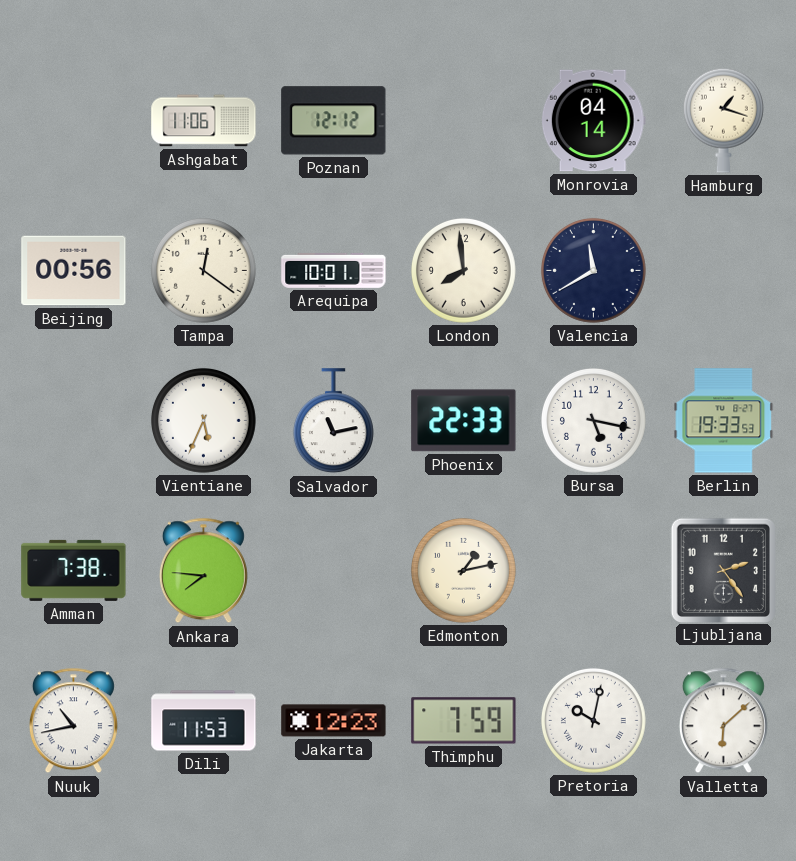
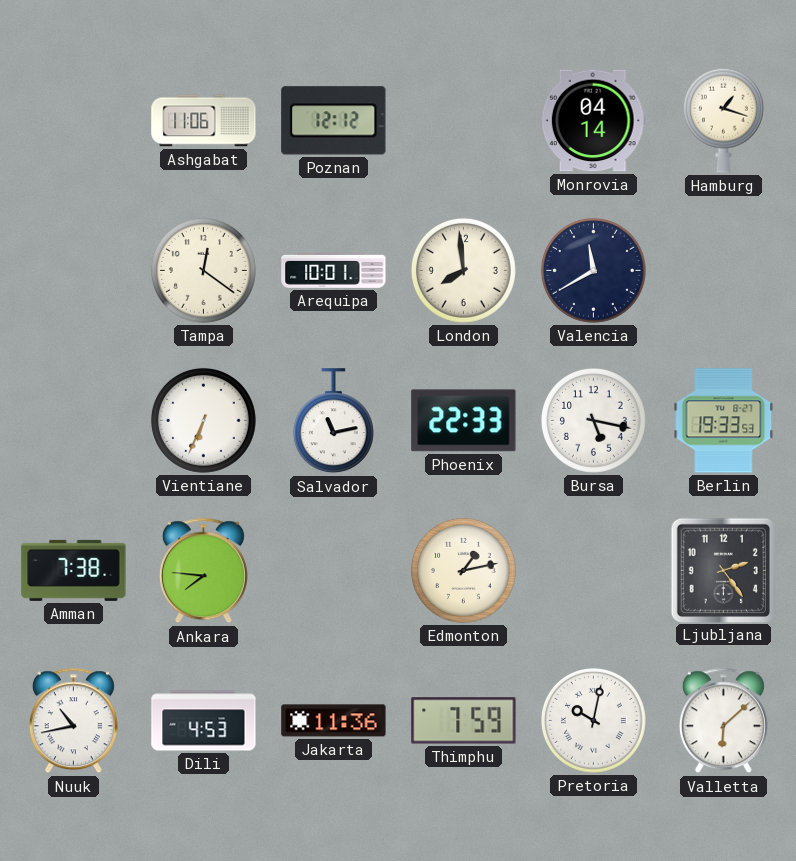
Beijing: 00:56 -> none (74, 271)
Vientiane: 5:34 -> 6:34 (203, 420)
Dili: 11:53 -> 4:53 (204, 721)
Jakarta: 12:23 -> 11:36 (334, 721)
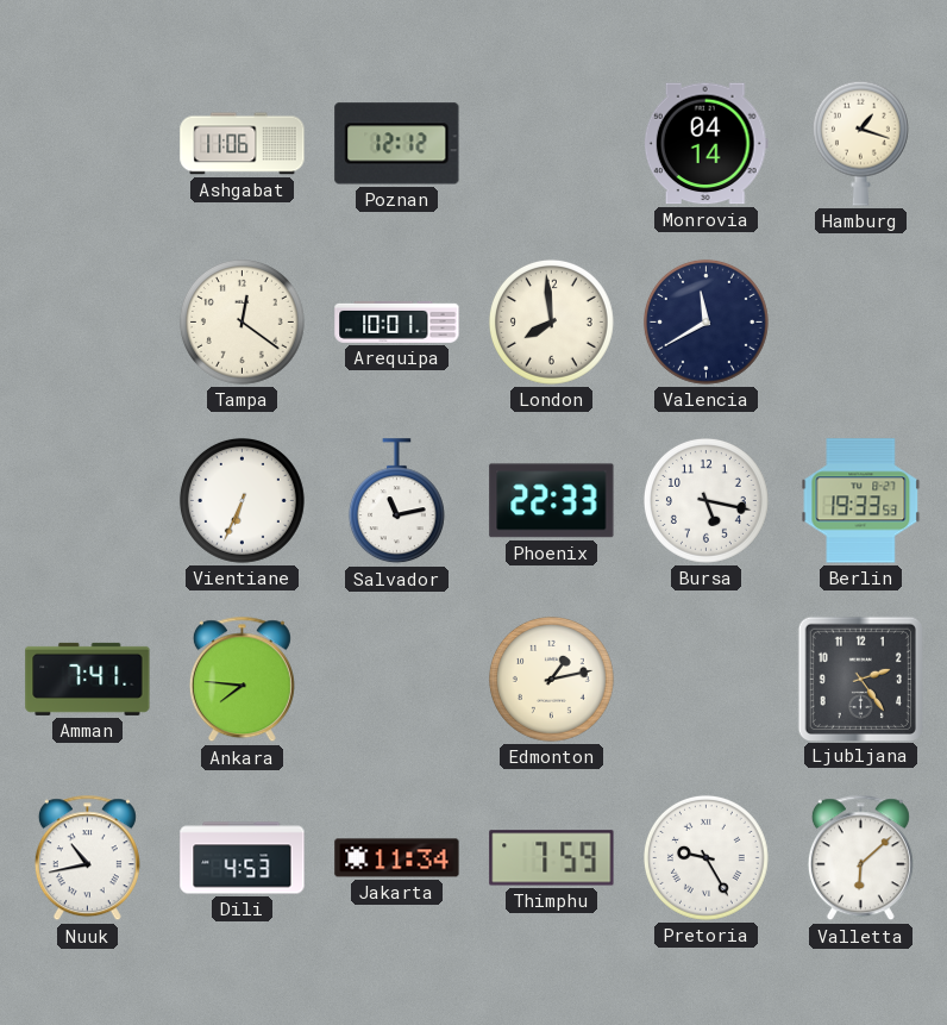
Amman: 7:38 -> 7:41 (88, 679)
Jakarta: 11:36 -> 11:34 (397, 858)
Pretoria: 10:02 -> 9:25 (705, 857)
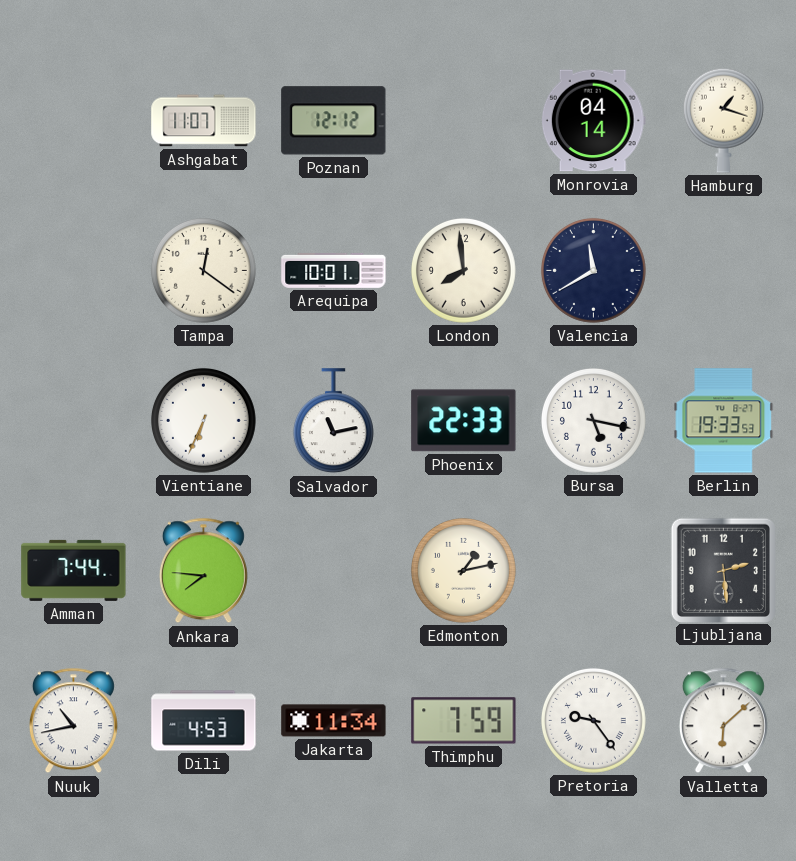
Ashgabat: 11:06 -> 11:07 (204, 121)
Amman: 7:41 -> 7:44 (74, 570)
Ljubljana: 2:24 -> 2:29 (723, 570)
Pretoria: 9:25 -> 9:24 (593, 720)
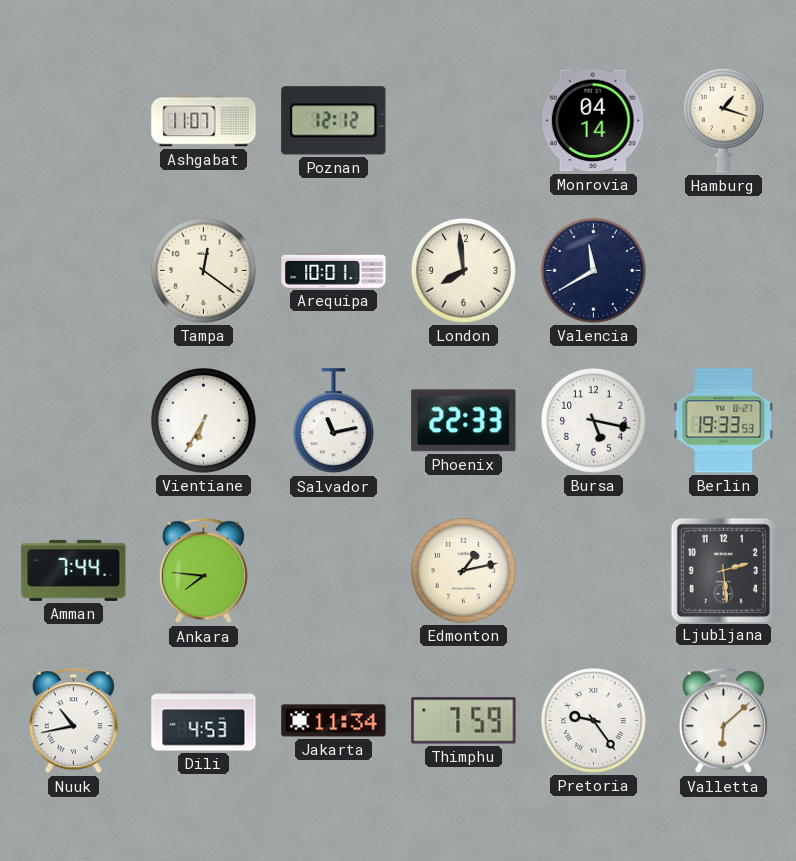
Vientiane: 6:34 -> 6:35 (203, 420)
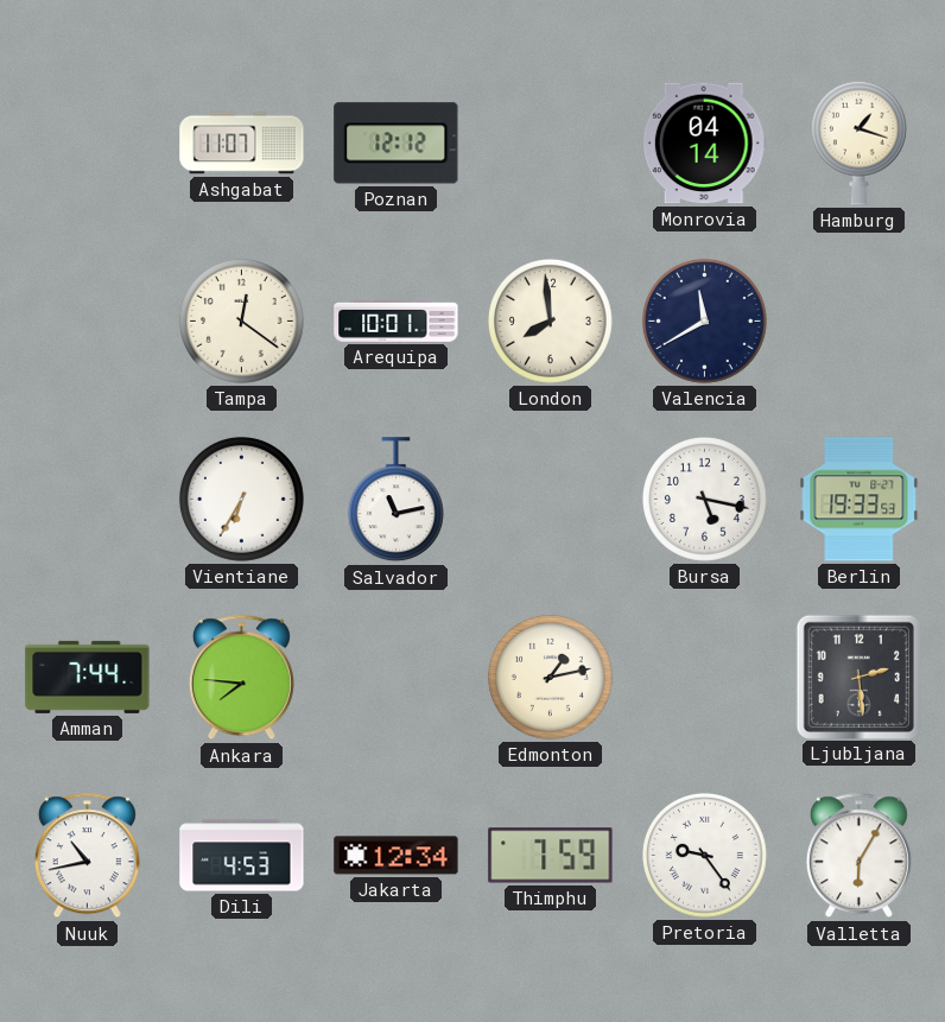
Phoenix: 22:33 -> none (464, 421)
Jakarta: 11:34 -> 12:34 (397, 856)
Valletta: 6:08 -> 6:05 (858, 856)
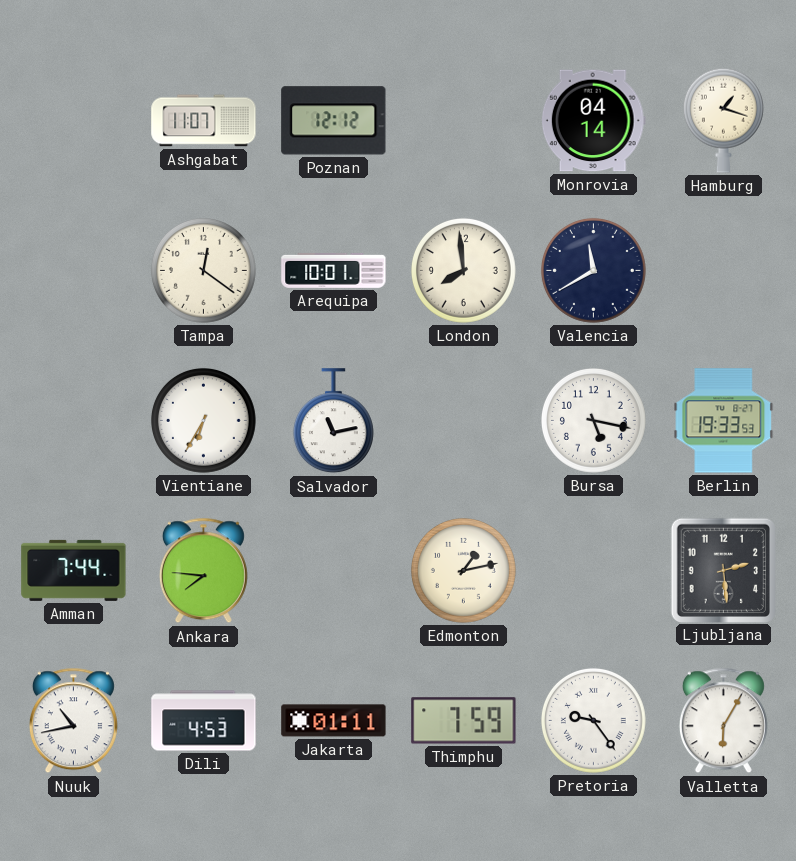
Jakarta: 12:34 -> 01:11 (334, 721)
